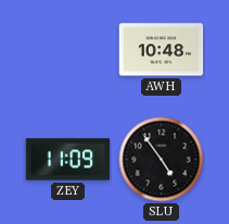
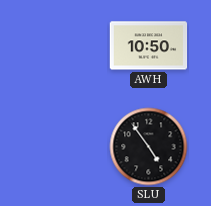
AWH: 10:48 -> 10:50 (149, 46)
ZEY: 11:09 -> none (68, 160)
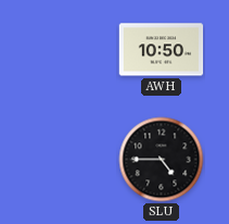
SLU: 4:54 -> 4:45 (162, 160)
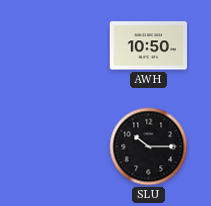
SLU: 4:45 -> 10:15 (149, 147)
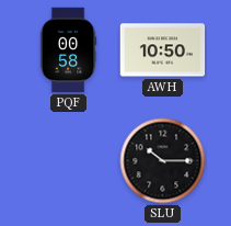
PQF: none -> 00:58 (68, 50)
